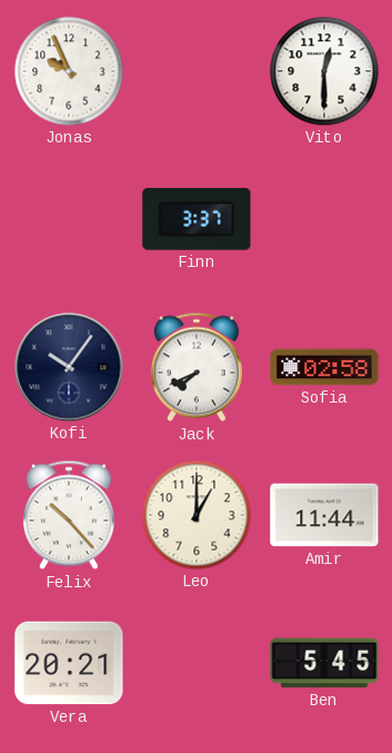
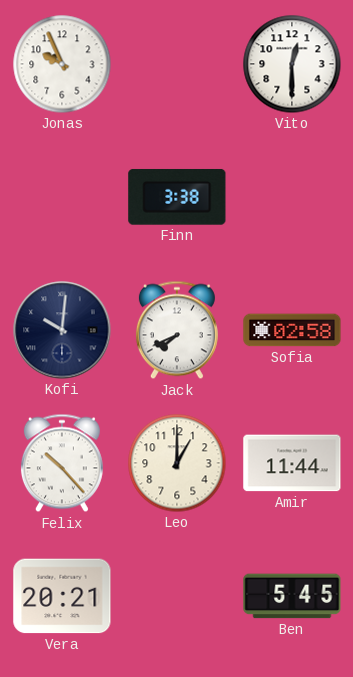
Finn: 3:37 -> 3:38 (177, 197)
Kofi: 10:06 -> 10:01 (62, 330)
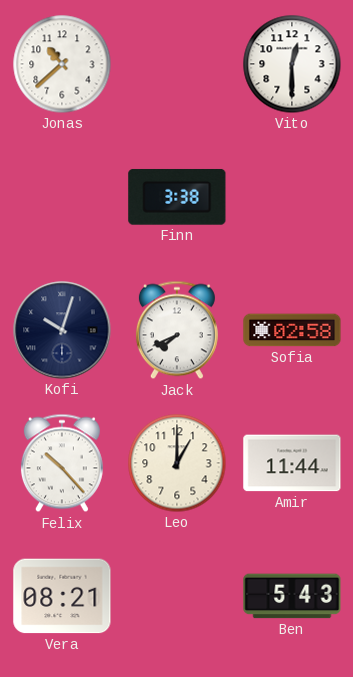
Jonas: 9:56 -> 10:38 (62, 64)
Kofi: 10:01 -> 10:03 (62, 330)
Vera: 20:21 -> 08:21 (62, 596)
Ben: 5:45 -> 5:43 (292, 596)
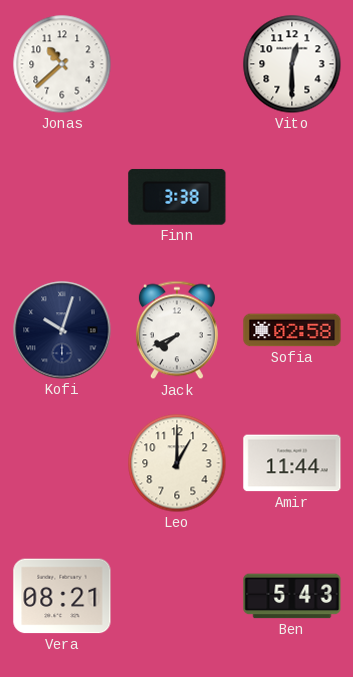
Felix: 10:23 -> none (62, 463)
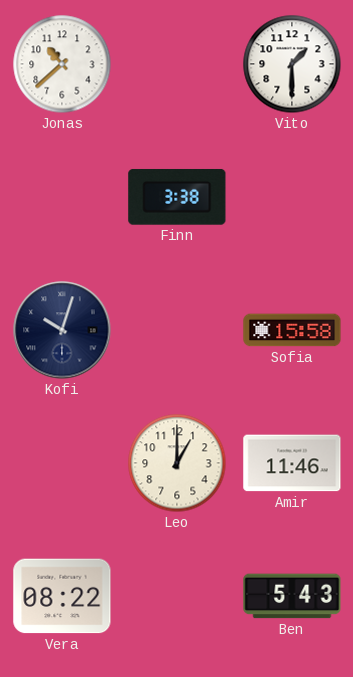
Vito: 12:30 -> 1:30 (292, 64)
Jack: 7:41 -> none (177, 330)
Sofia: 02:58 -> 15:58 (292, 330)
Amir: 11:44 -> 11:46 (292, 463)
Vera: 08:21 -> 08:22 (62, 596)
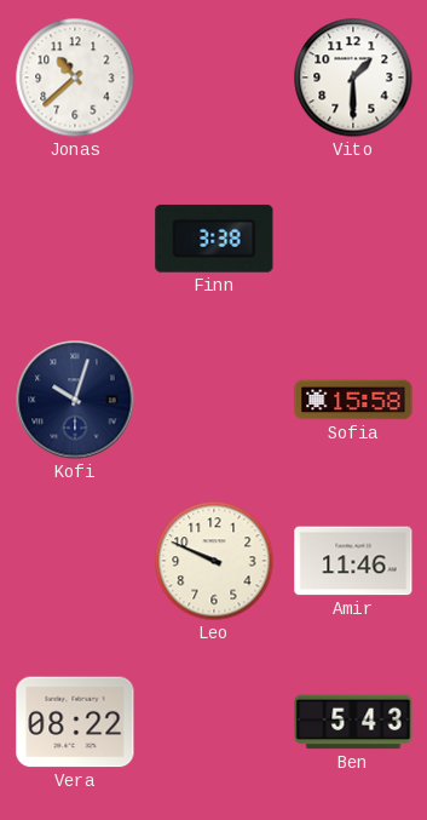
Leo: 1:00 -> 9:49 (214, 561)
